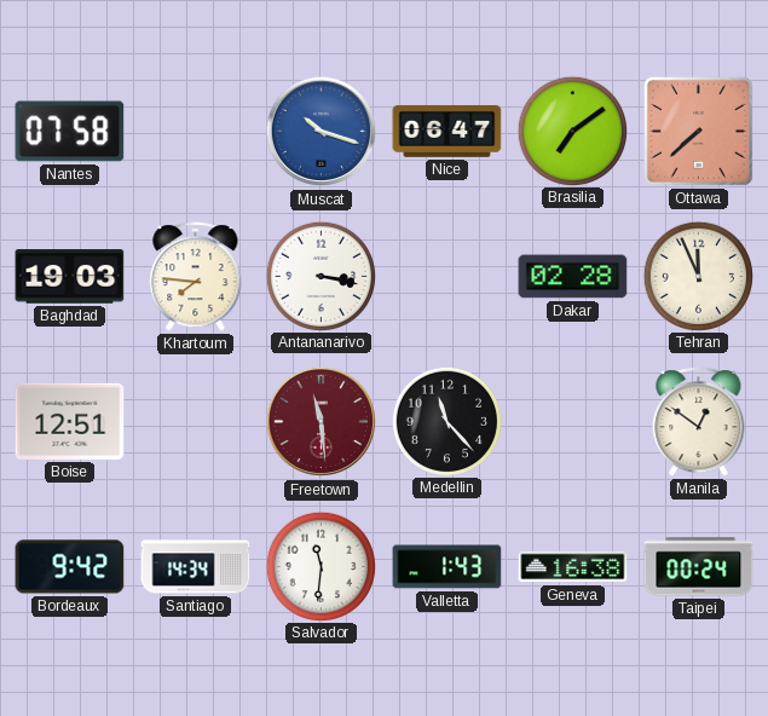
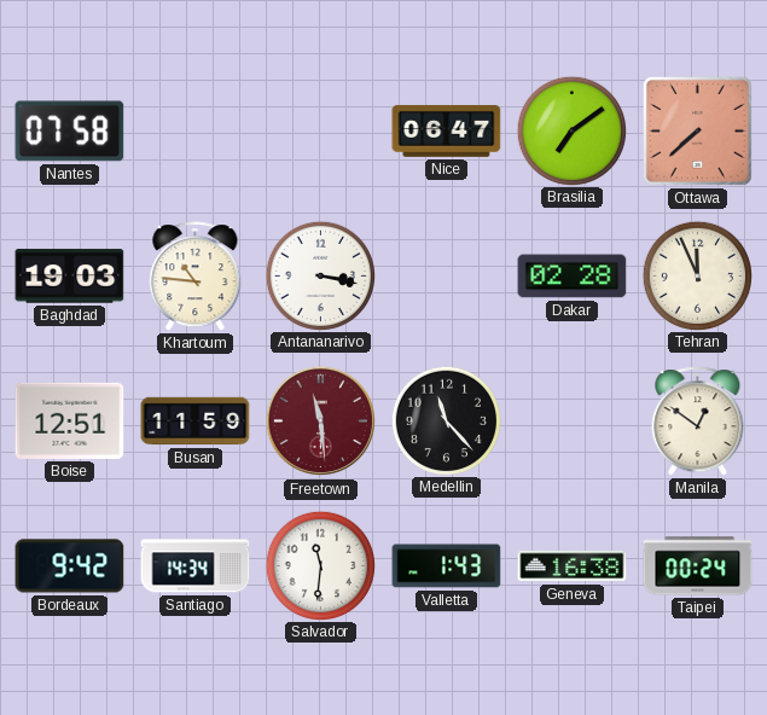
Muscat: 10:18 -> none (322, 132)
Khartoum: 7:46 -> 10:46 (196, 277)
Busan: none -> 11:59 (196, 422)
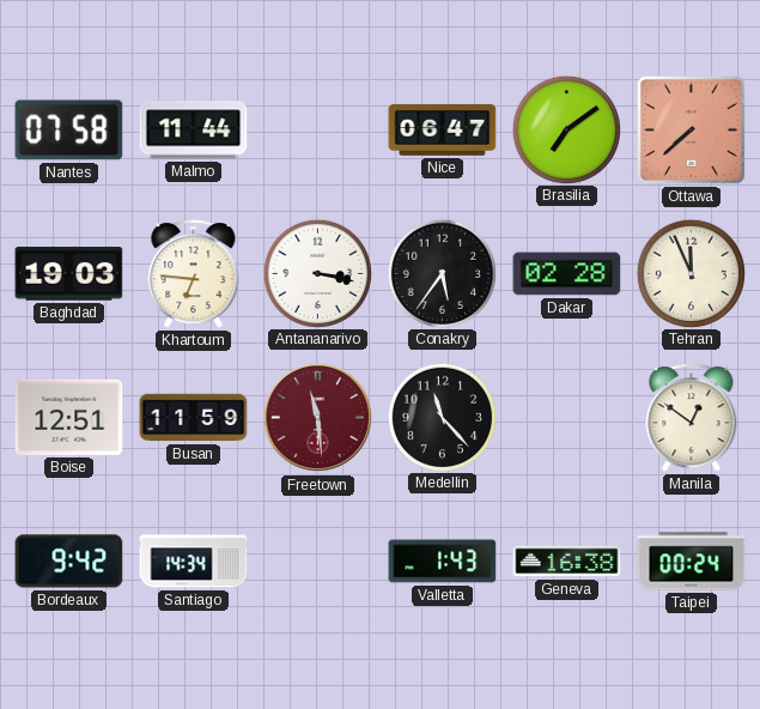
Malmo: none -> 11:44 (194, 131)
Khartoum: 10:46 -> 6:46 (194, 274)
Conakry: none -> 5:36 (442, 273)
Salvador: 11:31 -> none (320, 565)
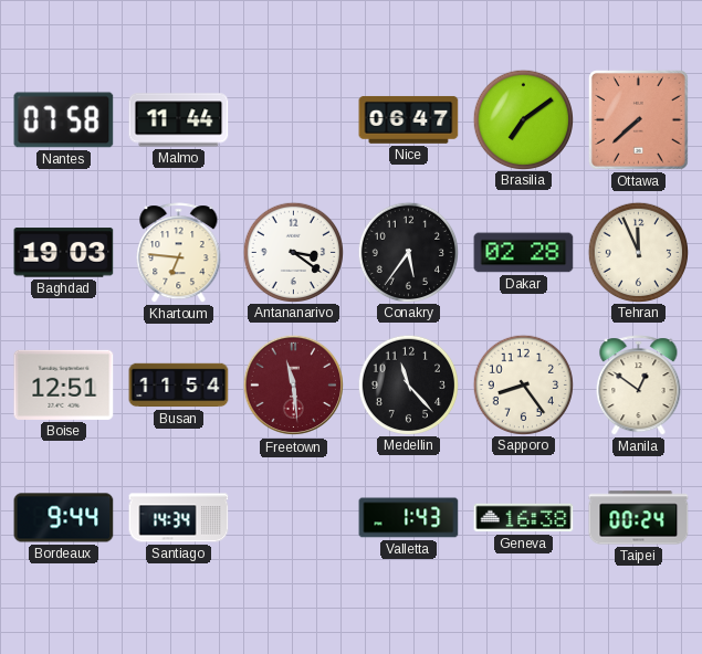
Antananarivo: 3:17 -> 3:21 (293, 252)
Busan: 11:59 -> 11:54 (179, 386)
Sapporo: none -> 8:24 (523, 384)
Bordeaux: 9:42 -> 9:44 (64, 518)
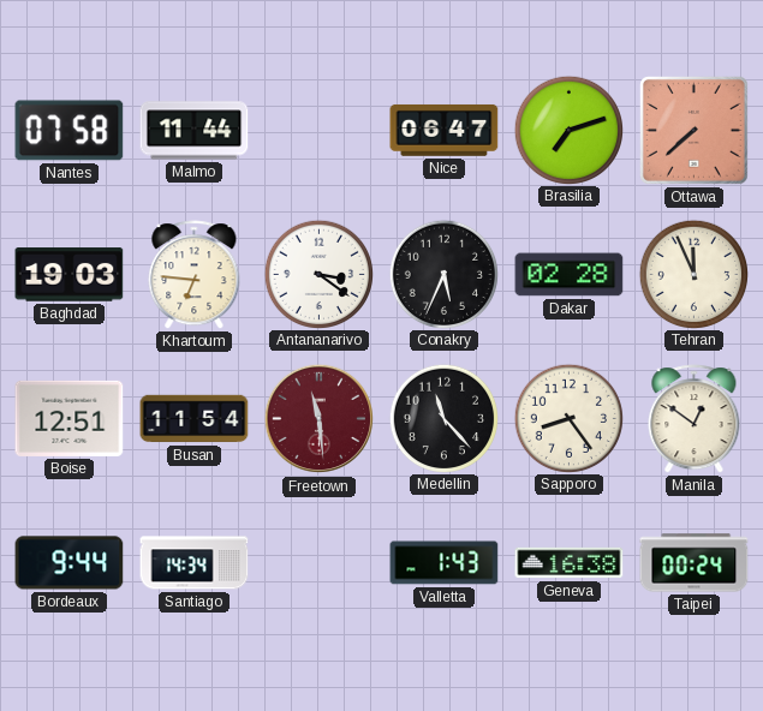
Brasilia: 7:09 -> 7:12 (568, 130)
Conakry: 5:36 -> 5:34 (443, 274)
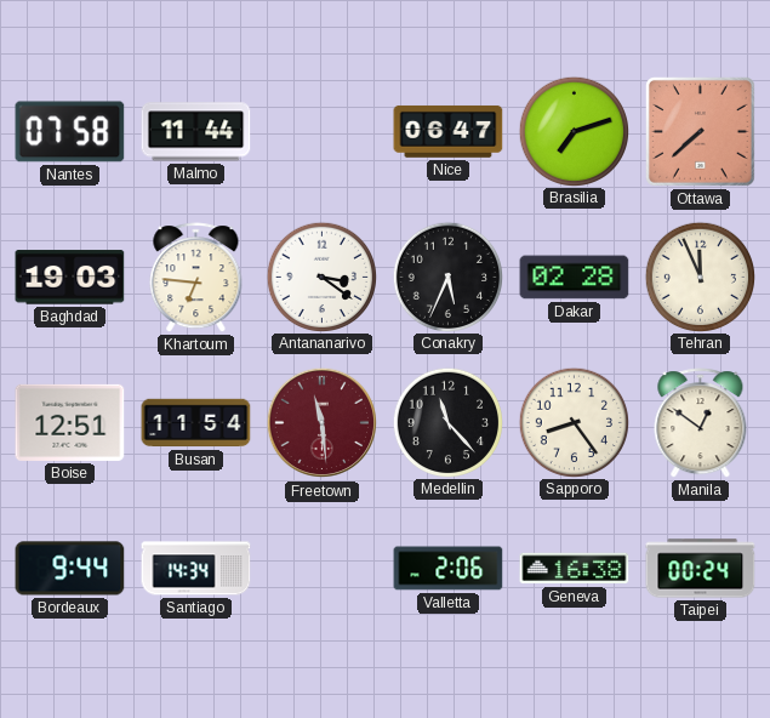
Valletta: 1:43 -> 2:06 (449, 569)
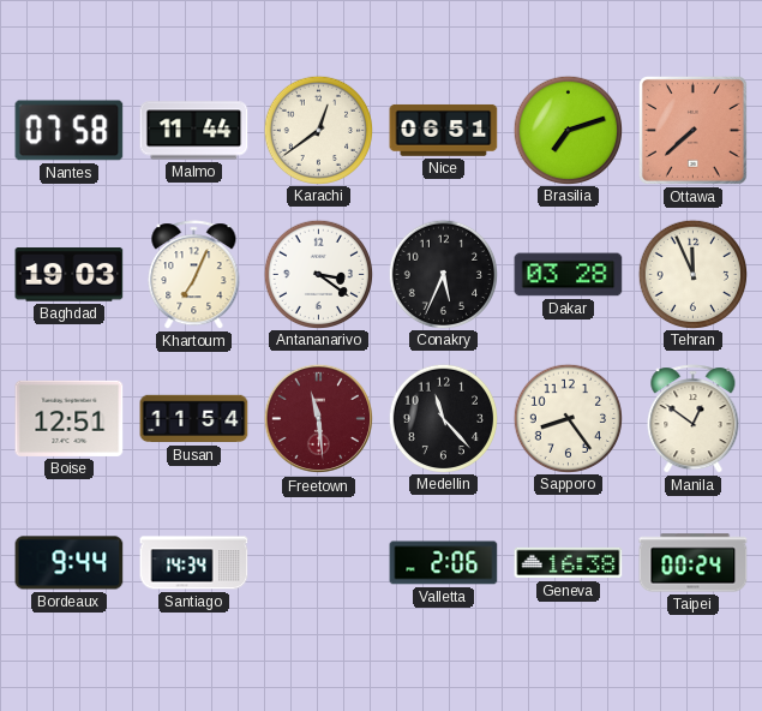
Karachi: none -> 12:39 (318, 130)
Nice: 06:47 -> 06:51 (444, 130)
Khartoum: 6:46 -> 7:04 (194, 275)
Dakar: 02:28 -> 03:28 (569, 275)
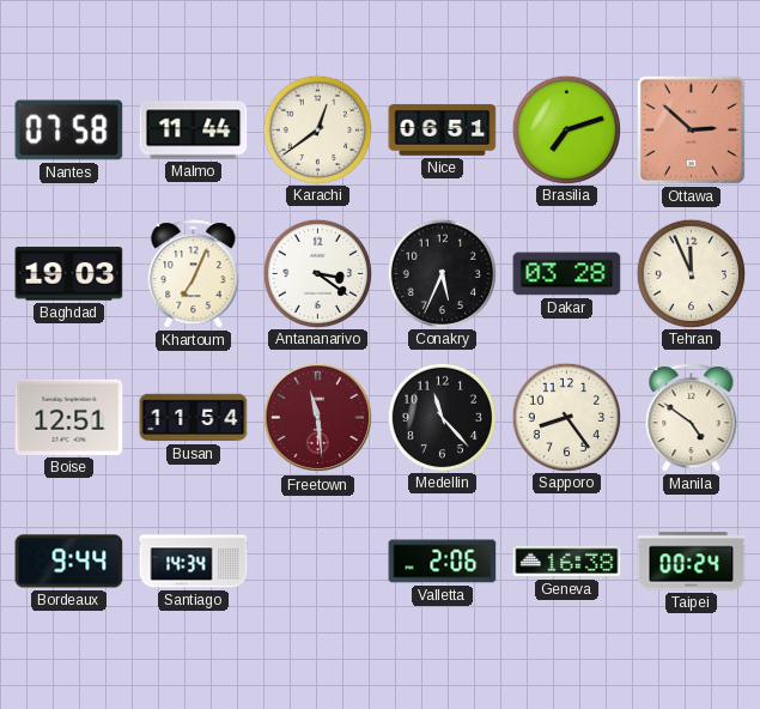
Ottawa: 7:38 -> 2:52 (692, 131)
Manila: 12:51 -> 4:51 (692, 418)
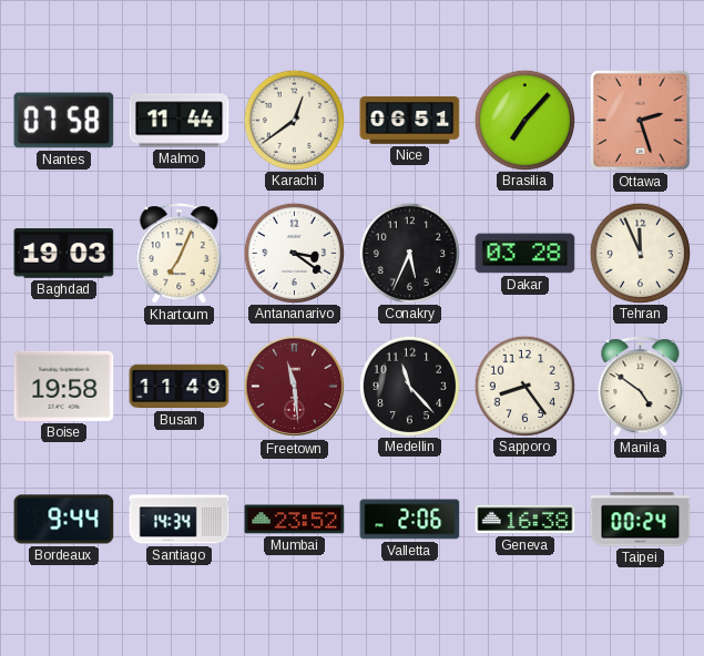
Brasilia: 7:12 -> 7:07 (524, 120)
Ottawa: 2:52 -> 2:27 (641, 121)
Boise: 12:51 -> 19:58 (64, 386)
Busan: 11:54 -> 11:49 (180, 387)
Mumbai: none -> 23:52 (295, 520)
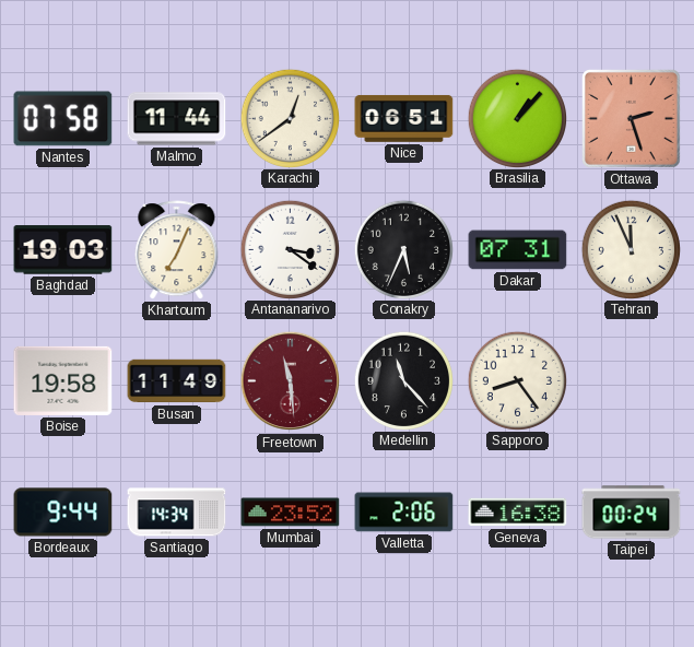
Brasilia: 7:07 -> 1:07 (517, 118)
Dakar: 03:28 -> 07:31 (518, 250)
Manila: 4:51 -> none (641, 387)
